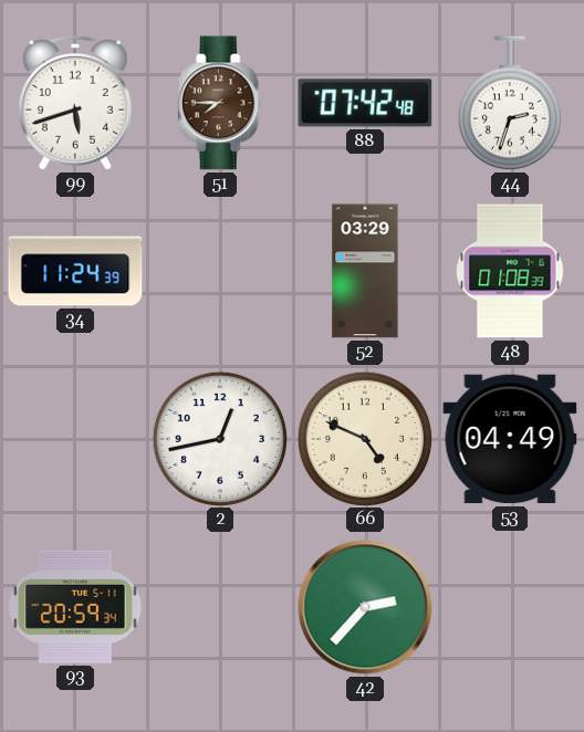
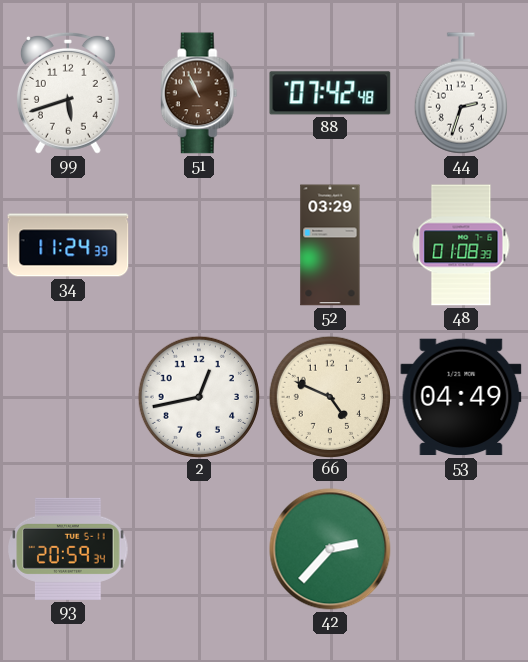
51: 7:45 -> 10:56 (199, 93)
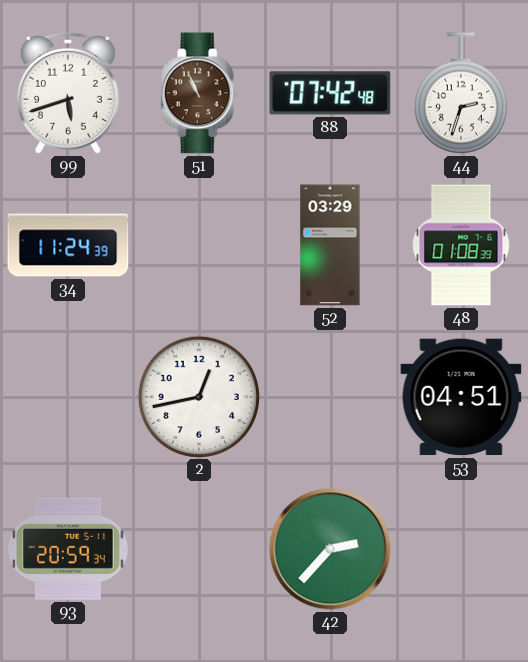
66: 4:49 -> none (329, 396)
53: 04:49 -> 04:51 (461, 397)
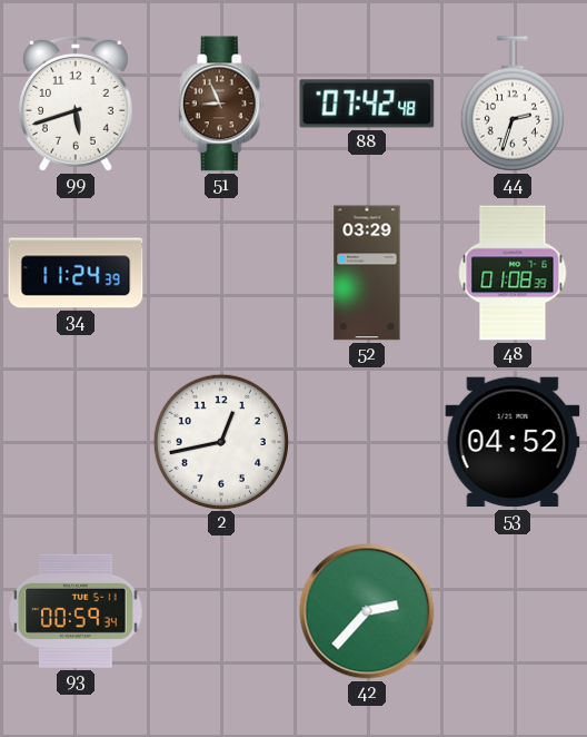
51: 10:56 -> 8:56 (221, 104)
53: 04:51 -> 04:52 (513, 442)
93: 20:59 -> 00:59 (76, 611)
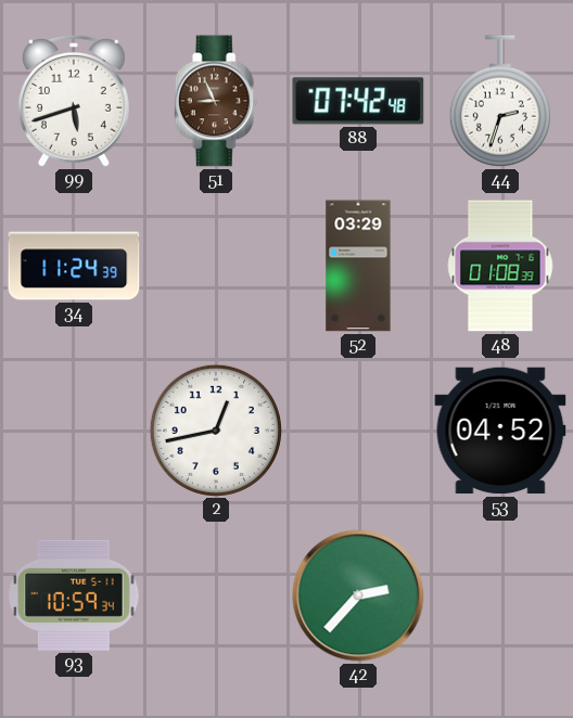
93: 00:59 -> 10:59 (74, 595)
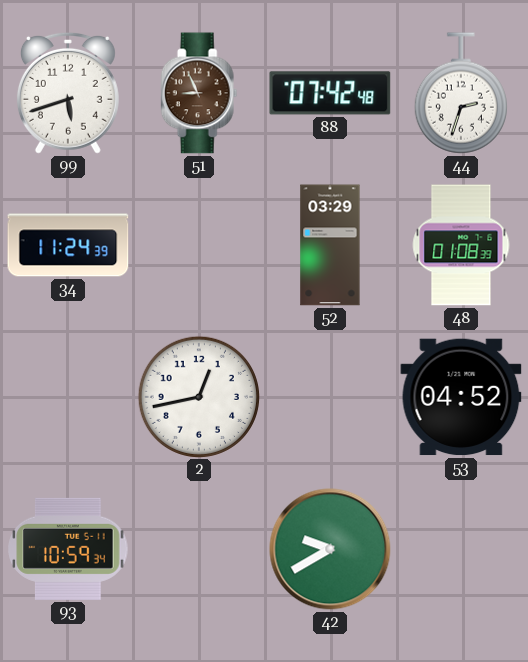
42: 2:37 -> 9:40 (330, 549)
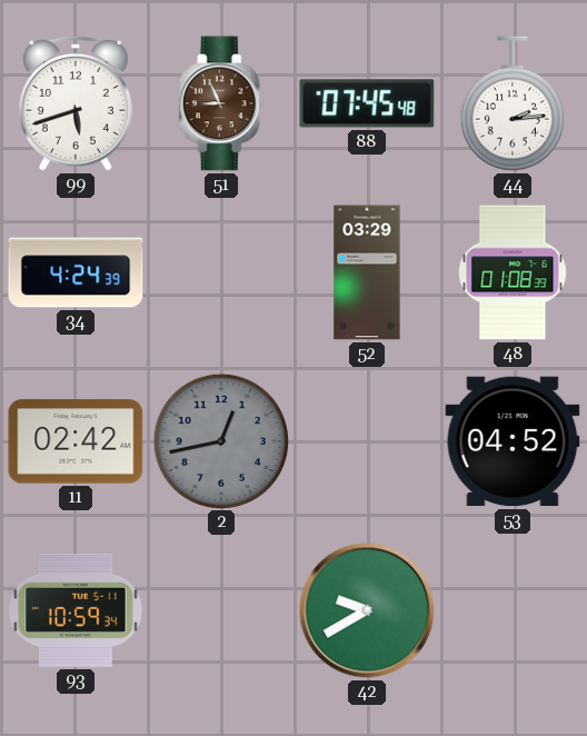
88: 07:42 -> 07:45 (367, 103)
44: 2:33 -> 2:14 (513, 103)
34: 11:24 -> 4:24 (76, 272)
11: none -> 02:42 (76, 441)
2 dial: white -> grey (220, 440)
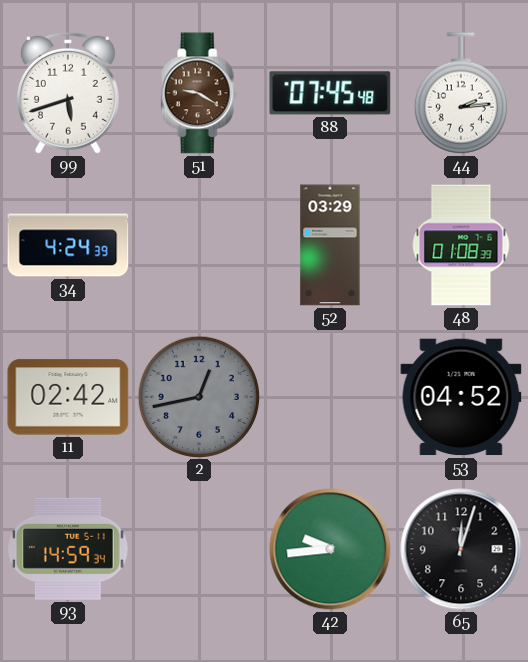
51: 8:56 -> 9:20 (199, 93)
93: 10:59 -> 14:59 (68, 549)
42: 9:40 -> 9:44 (330, 549)
65: none -> 12:03 (461, 549)
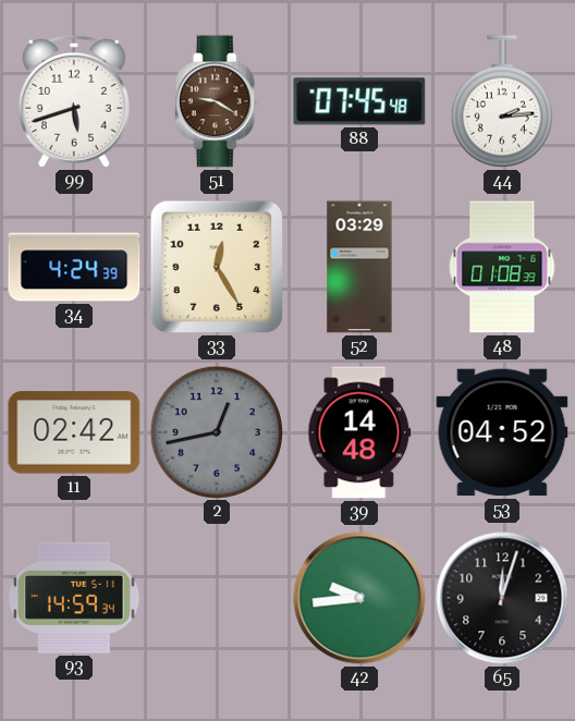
33: none -> 12:25 (217, 267)
39: none -> 14:48 (359, 432)
